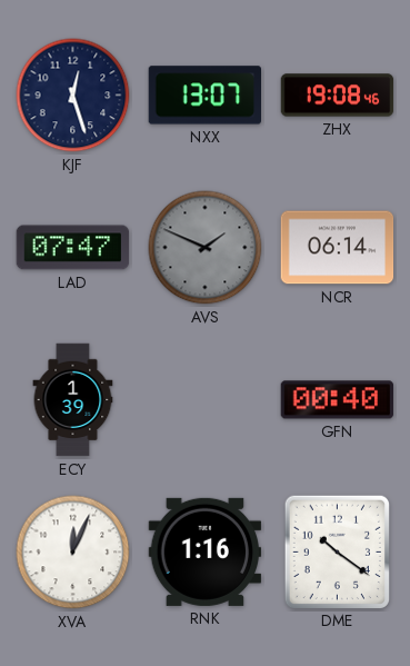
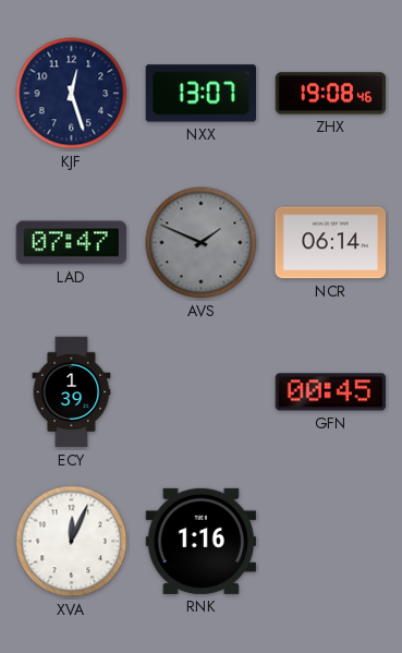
GFN: 00:40 -> 00:45 (331, 392)
DME: 10:21 -> none (337, 551)
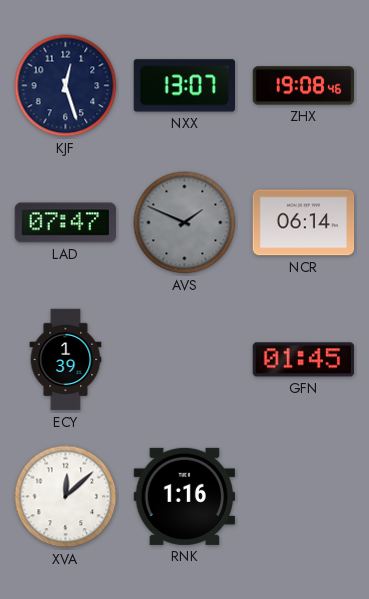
GFN: 00:45 -> 01:45 (304, 360)
XVA: 12:04 -> 12:08 (66, 497)
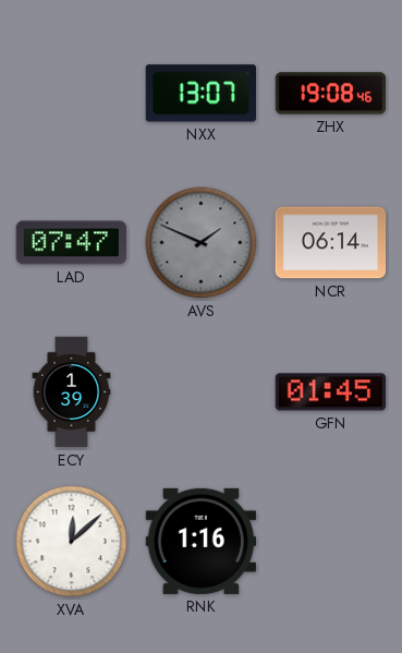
KJF: 12:27 -> none (66, 86)
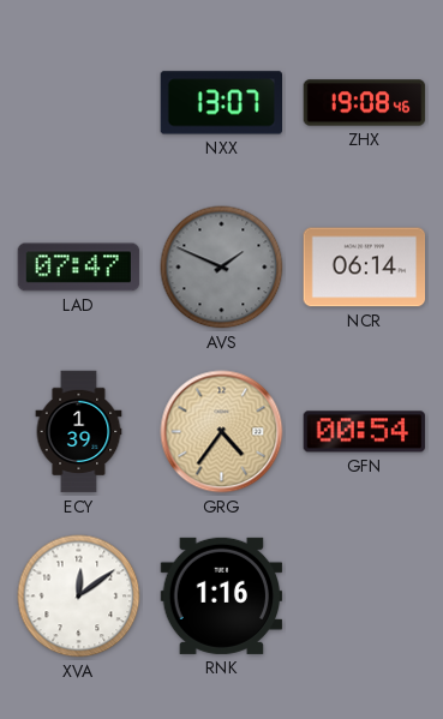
GRG: none -> 4:36 (222, 432)
GFN: 01:45 -> 00:54 (365, 432)
XVA: 12:08 -> 12:09 (79, 597)
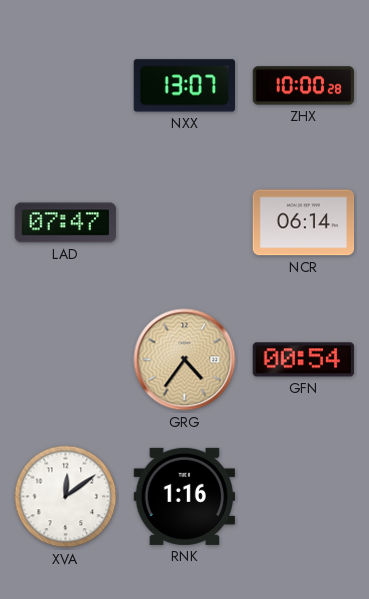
ZHX: 19:08 -> 10:00 (304, 86)
AVS: 1:49 -> none (222, 268)
ECY: 1:39 -> none (79, 432)
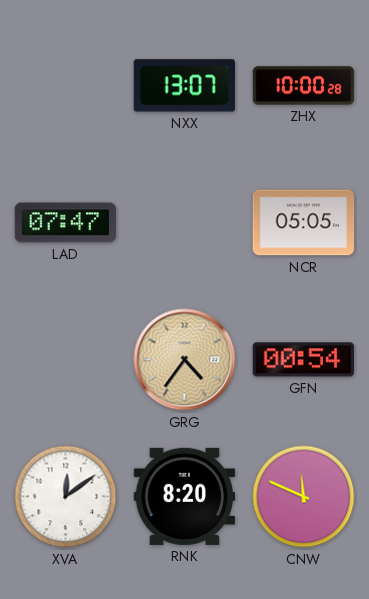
NCR: 06:14 -> 05:05 (304, 223)
RNK: 1:16 -> 8:20 (185, 496)
CNW: none -> 11:49 (304, 497)
